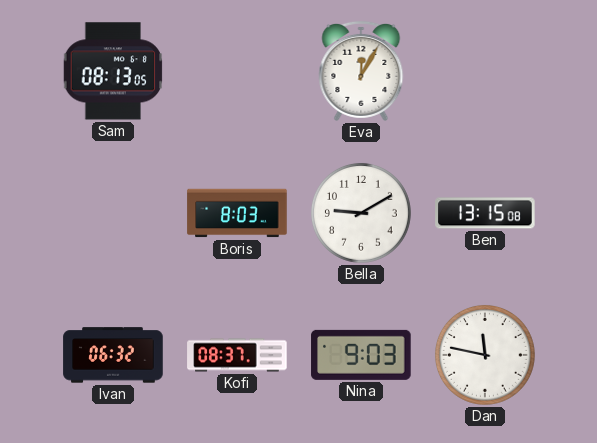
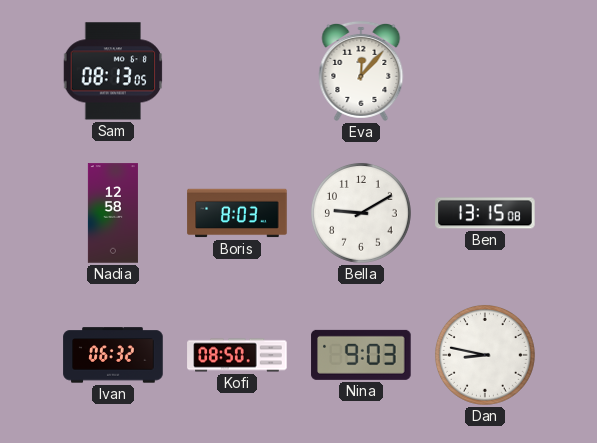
Eva: 12:05 -> 12:07 (361, 71)
Nadia: none -> 12:58 (113, 213)
Kofi: 08:37 -> 08:50 (237, 355)
Dan: 11:47 -> 8:47 (485, 355)
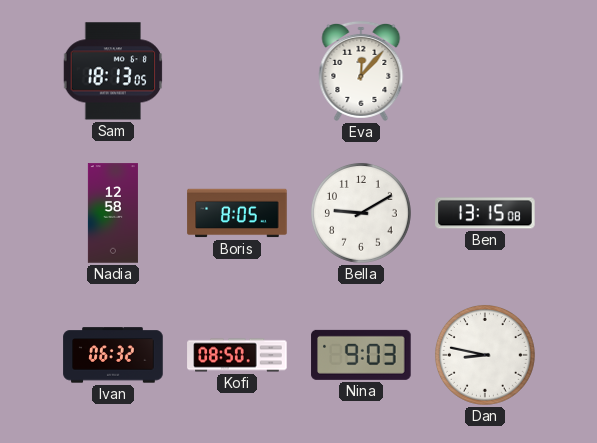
Sam: 08:13 -> 18:13 (113, 71)
Boris: 8:03 -> 8:05 (237, 213)
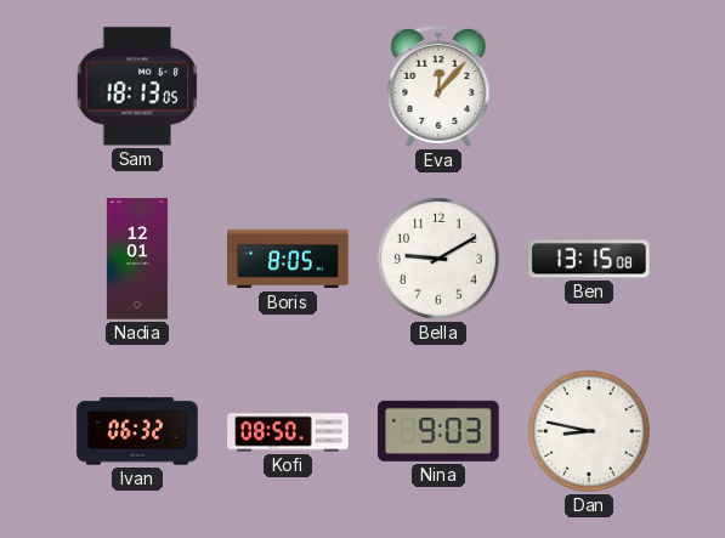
Nadia: 12:58 -> 12:01 (137, 259)
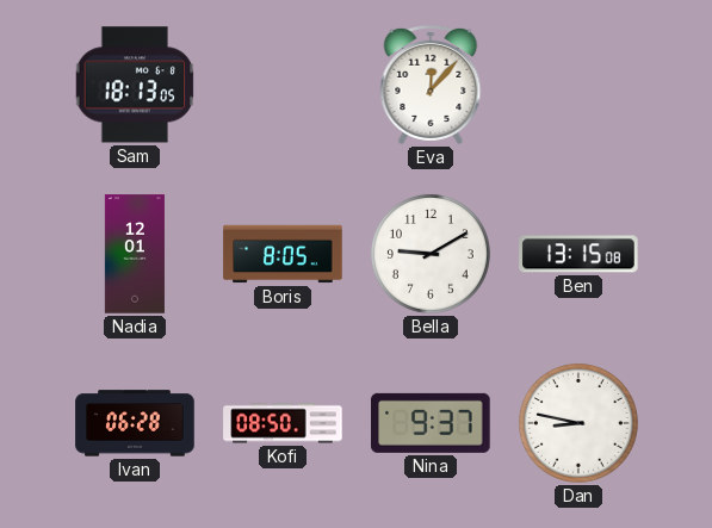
Ivan: 06:32 -> 06:28 (135, 423)
Nina: 9:03 -> 9:37 (431, 423)
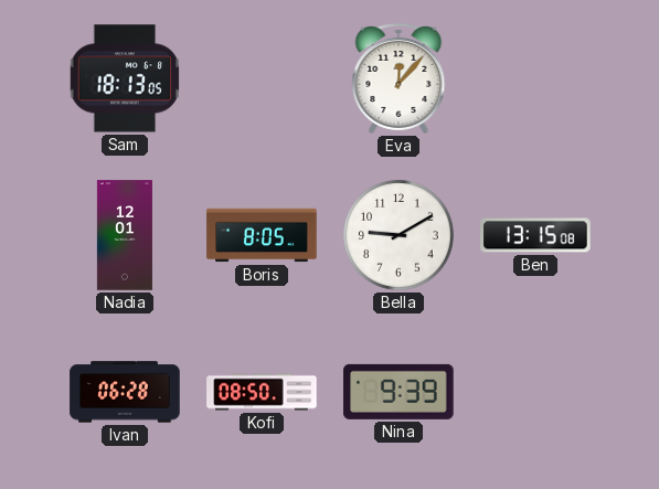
Nina: 9:37 -> 9:39 (398, 392)
Dan: 8:47 -> none (578, 423)
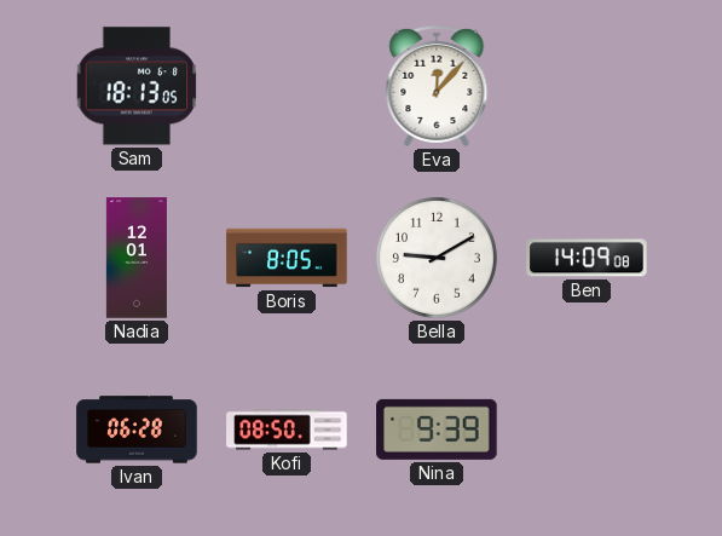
Ben: 13:15 -> 14:09 (587, 258)
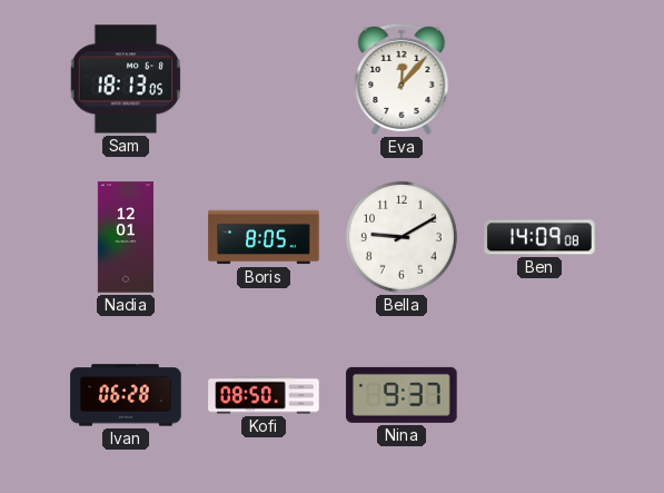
Nina: 9:39 -> 9:37 (402, 395)
